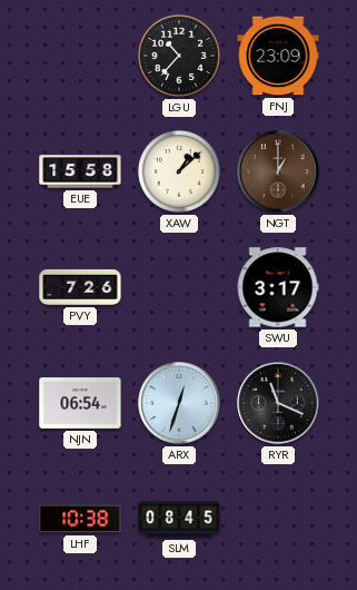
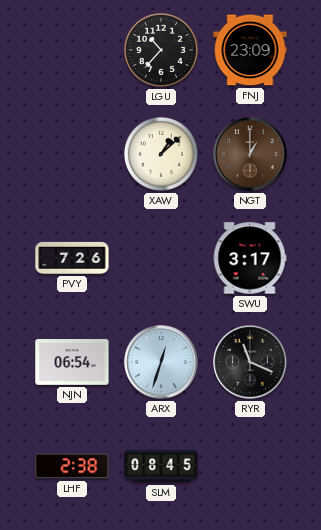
EUE: 15:58 -> none (80, 171)
LHF: 10:38 -> 2:38 (72, 466)
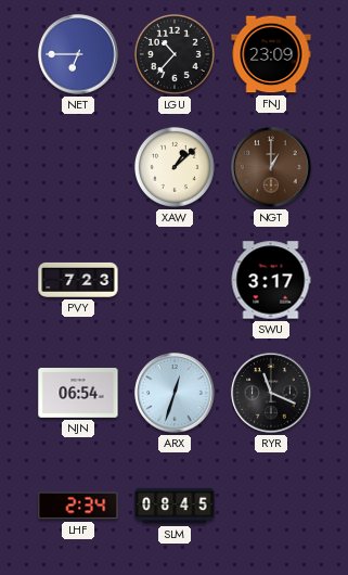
NET: none -> 6:45 (78, 54)
PVY: 7:26 -> 7:23 (78, 280)
LHF: 2:38 -> 2:34 (78, 506)
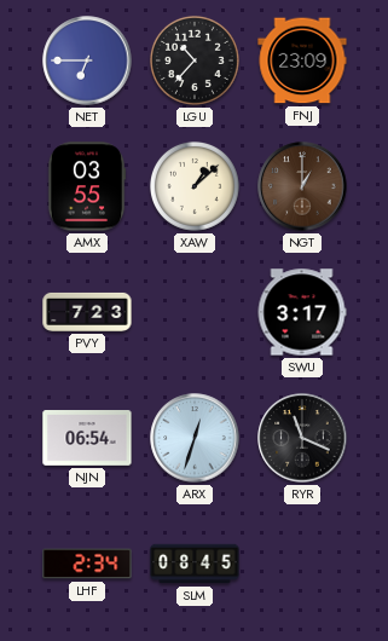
AMX: none -> 03:55 (87, 186)
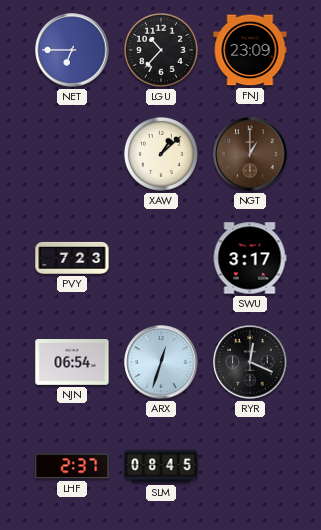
AMX: 03:55 -> none (87, 186)
RYR: 11:19 -> 12:19 (250, 362)
LHF: 2:34 -> 2:37 (72, 466)
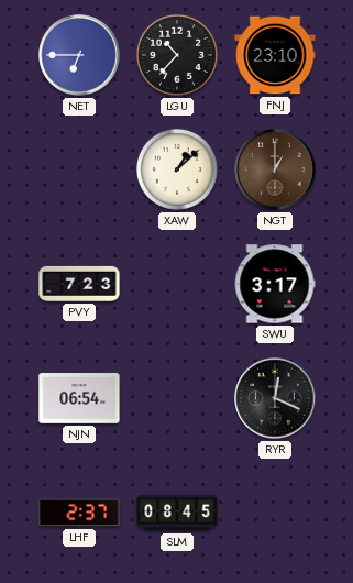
FNJ: 23:09 -> 23:10 (275, 55)
ARX: 12:33 -> none (161, 362)
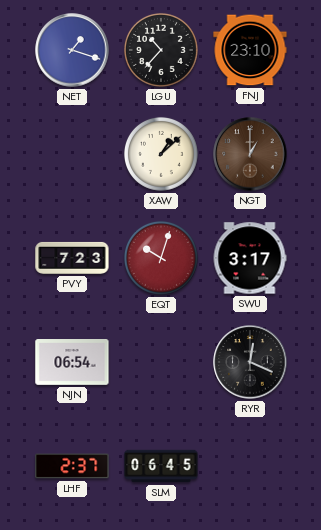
NET: 6:45 -> 1:18 (72, 50)
EQT: none -> 10:03 (161, 258)
SLM: 08:45 -> 06:45 (161, 466)
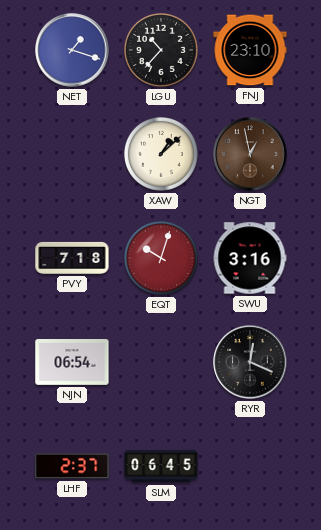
NGT: 1:00 -> 12:58 (250, 154)
PVY: 7:23 -> 7:18 (72, 258)
SWU: 3:17 -> 3:16 (250, 258)
